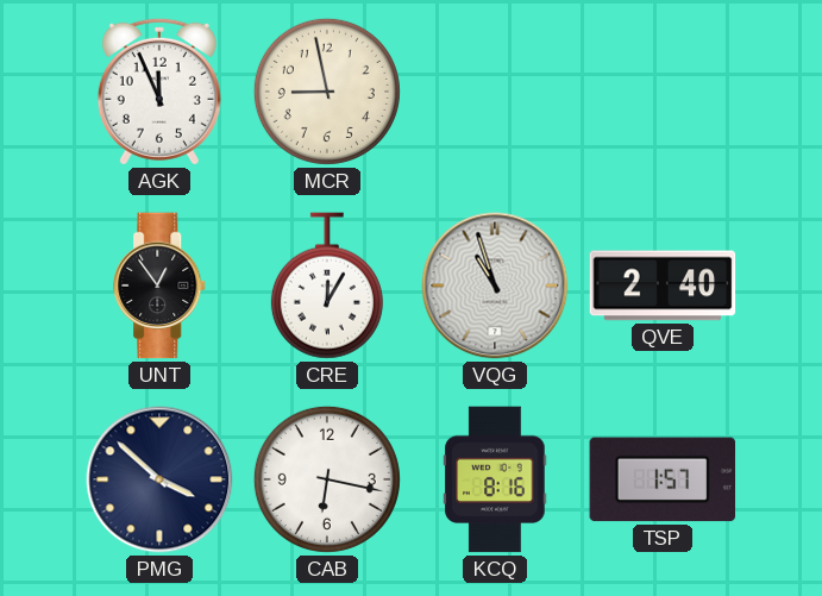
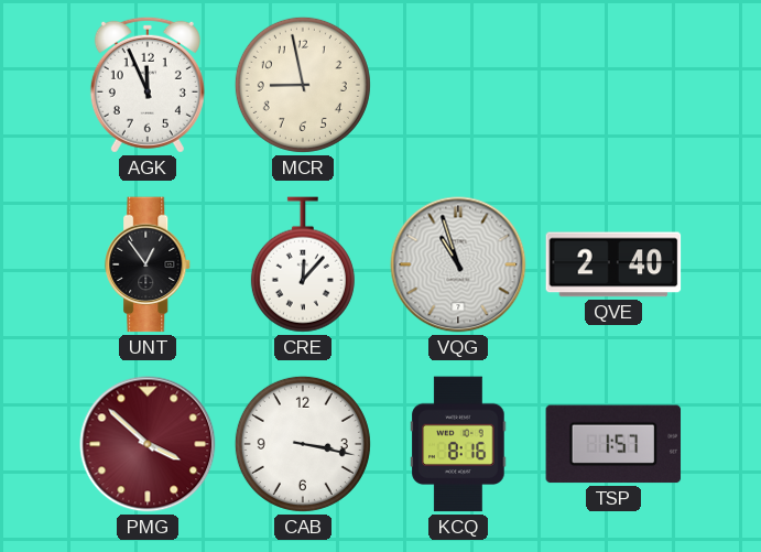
CRE: 12:05 -> 12:07 (303, 264)
PMG dial: navy -> burgundy (148, 444)
CAB: 6:17 -> 3:17 (303, 444)
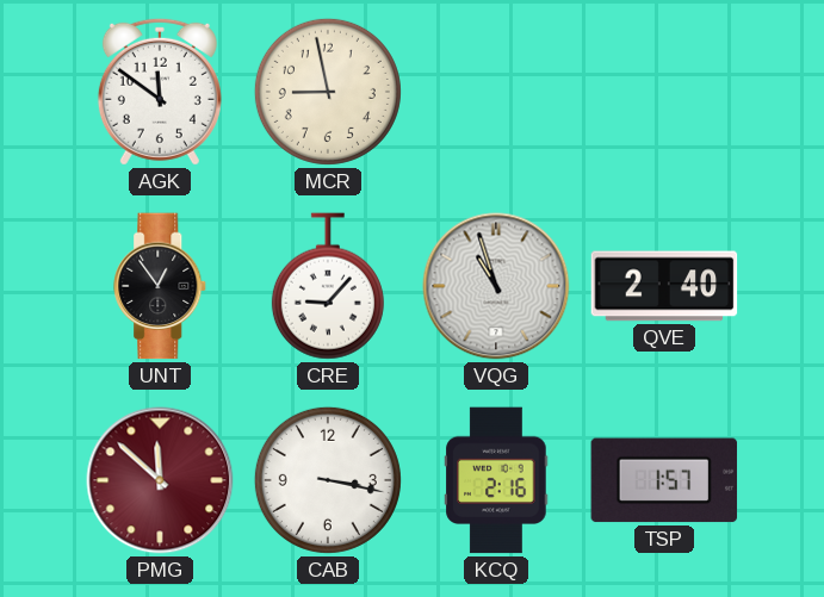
AGK: 11:56 -> 11:51 (160, 92)
CRE: 12:07 -> 9:07 (328, 286)
PMG: 3:52 -> 11:52 (160, 480)
KCQ: 8:16 -> 2:16 (496, 480)
